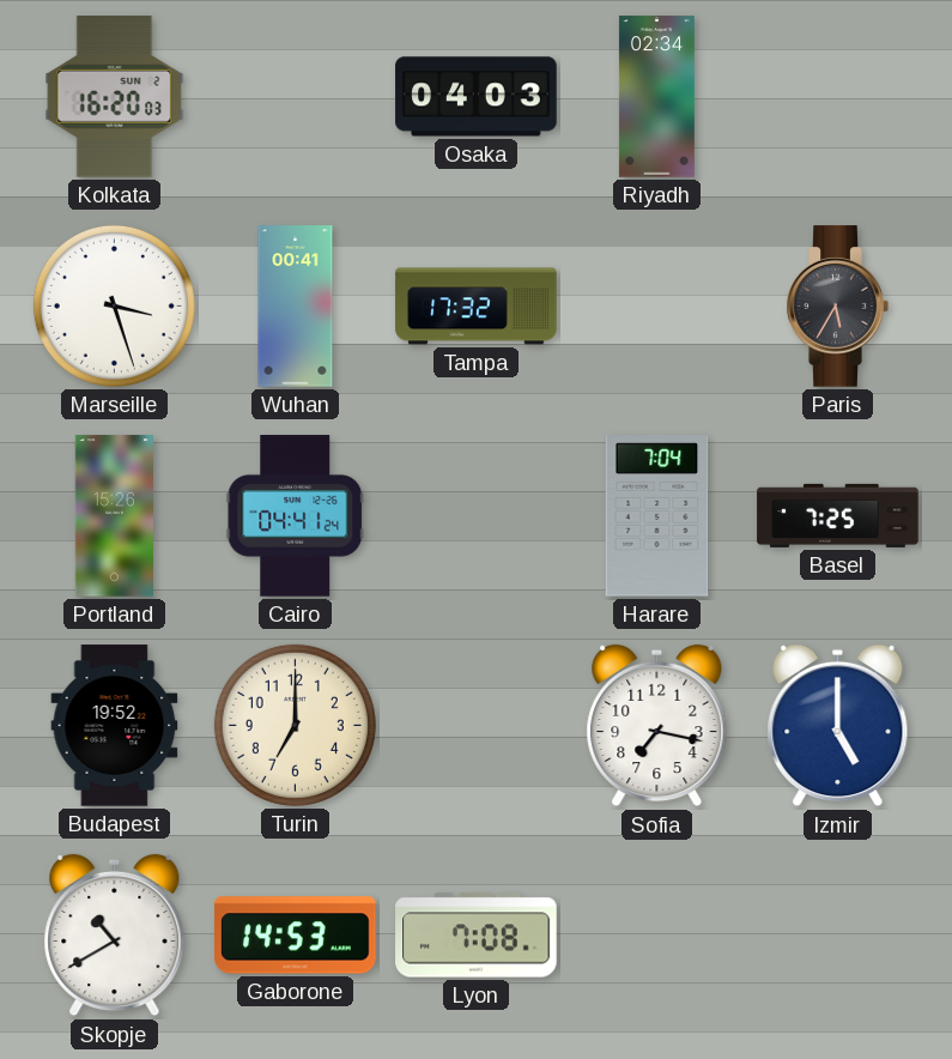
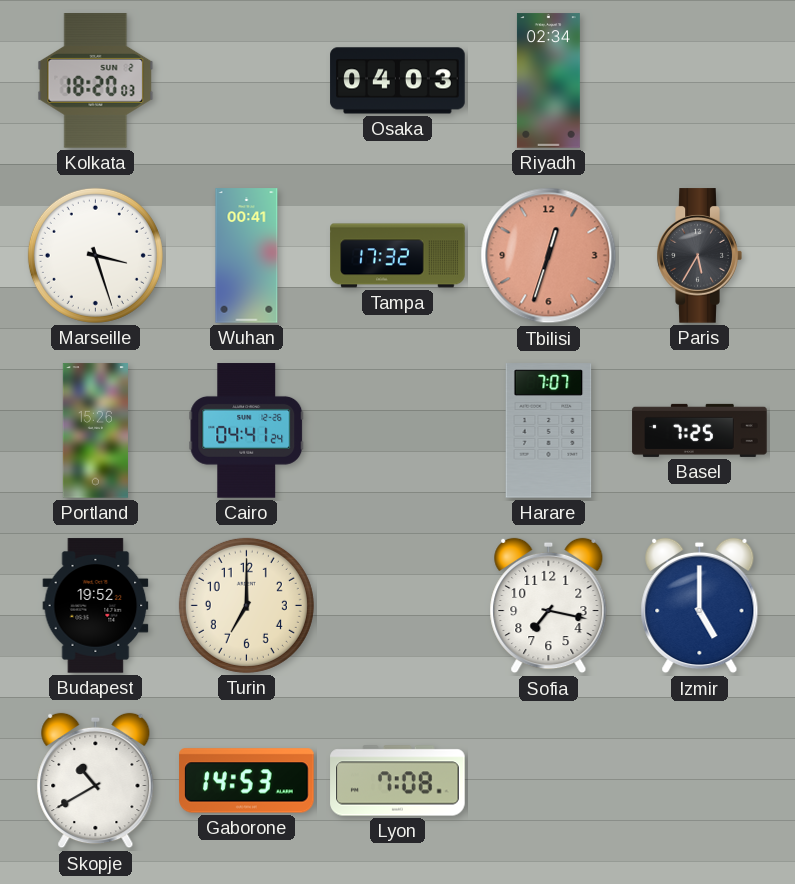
Kolkata: 16:20 -> 18:20 (96, 81)
Tbilisi: none -> 12:33 (549, 256)
Harare: 7:04 -> 7:07 (549, 431)
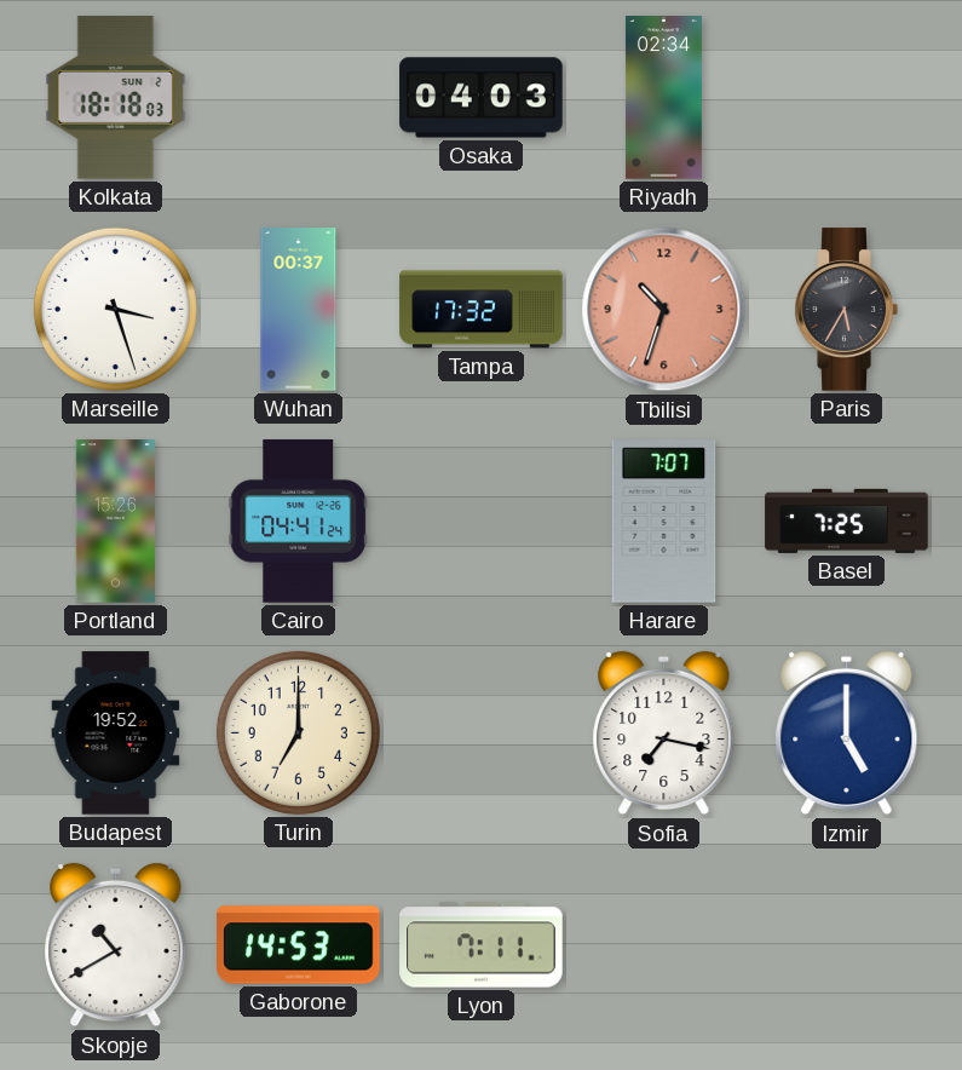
Kolkata: 18:20 -> 18:18 (116, 98)
Wuhan: 00:41 -> 00:37 (299, 310)
Tbilisi: 12:33 -> 10:33 (664, 310)
Lyon: 7:08 -> 7:11 (482, 945)
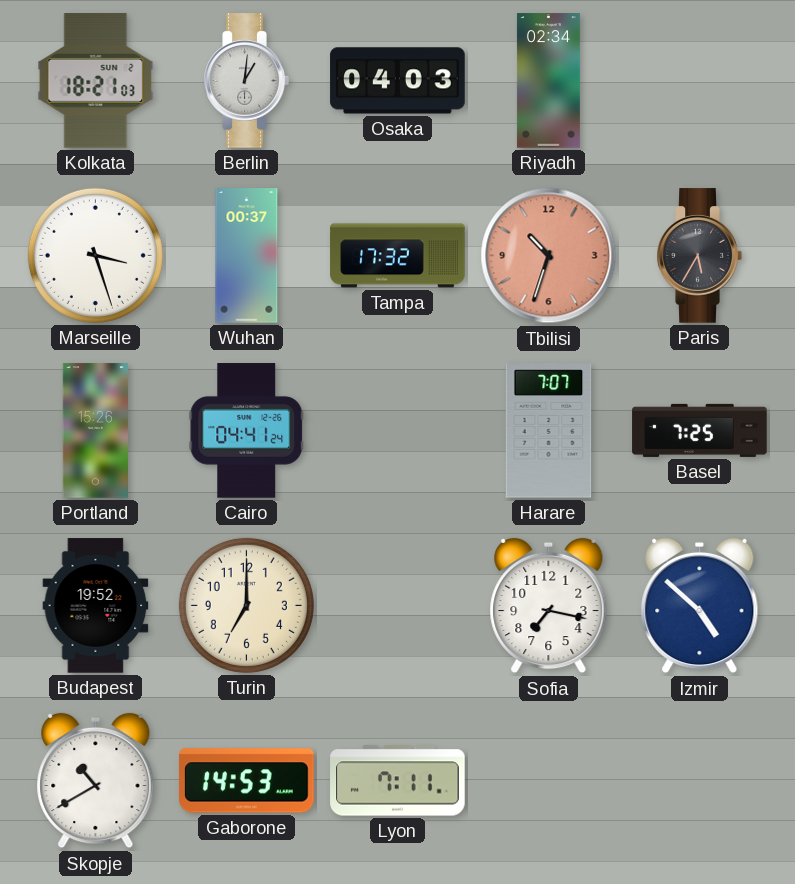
Kolkata: 18:18 -> 18:21 (96, 81)
Berlin: none -> 1:01 (246, 81)
Izmir: 5:00 -> 4:52 (700, 606)
